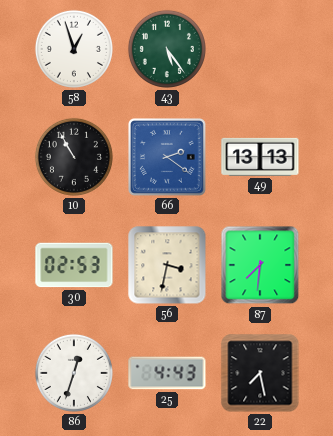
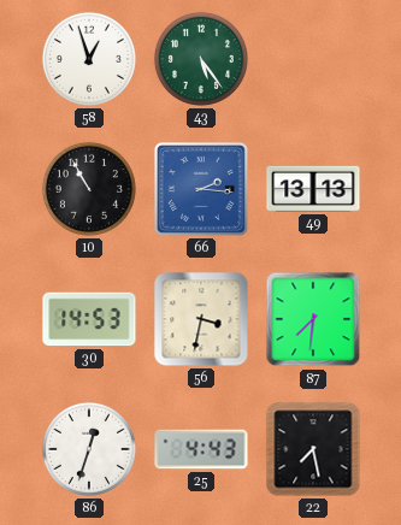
66: 2:21 -> 2:16 (202, 190)
30: 02:53 -> 14:53 (89, 319)
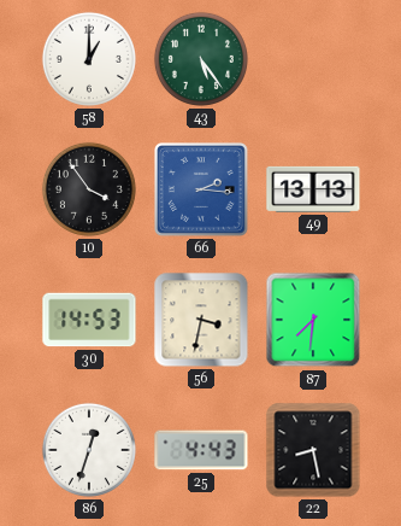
58: 12:57 -> 1:00 (89, 59)
10: 10:55 -> 3:54 (89, 189)
22: 7:28 -> 8:28 (313, 450)
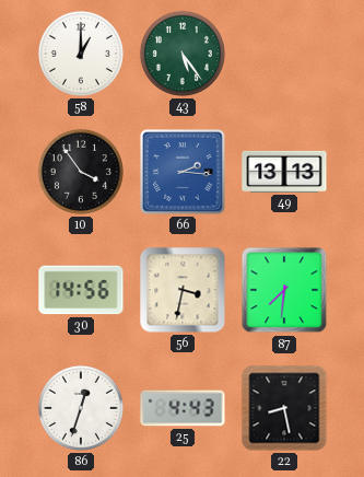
30: 14:53 -> 14:56 (81, 290)
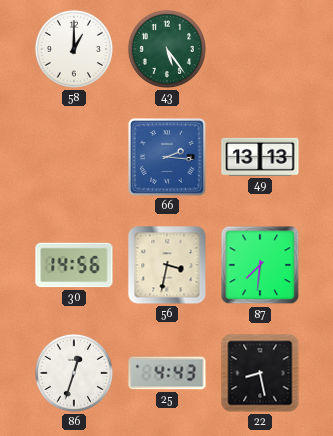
10: 3:54 -> none (81, 172)
